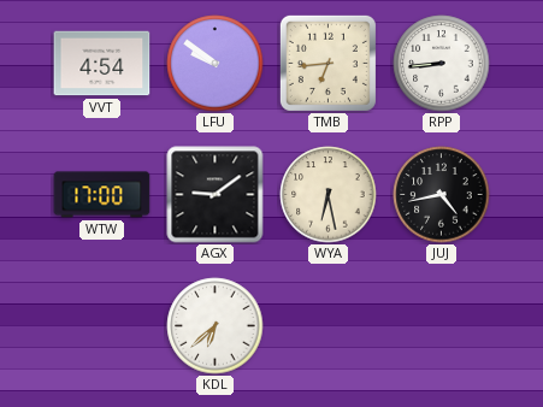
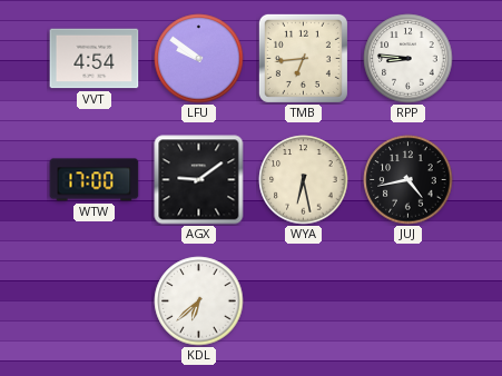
RPP: 8:44 -> 8:46 (409, 59)
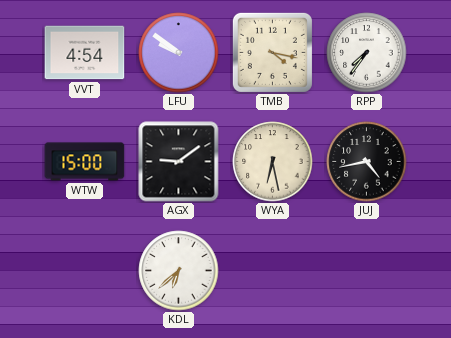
TMB: 6:44 -> 4:17 (272, 52)
RPP: 8:46 -> 7:36 (367, 53)
WTW: 17:00 -> 15:00 (85, 162)
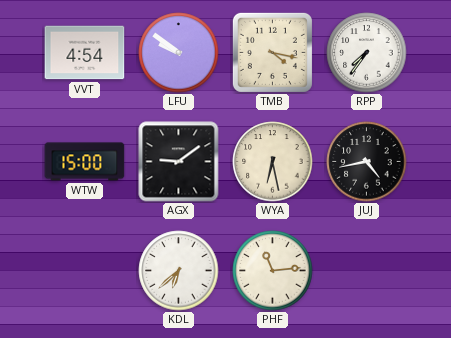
PHF: none -> 11:14 (273, 271)
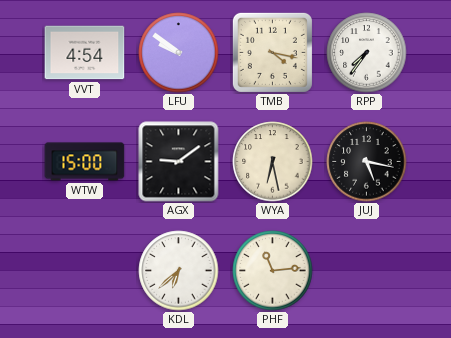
JUJ: 4:43 -> 5:17 (367, 162)
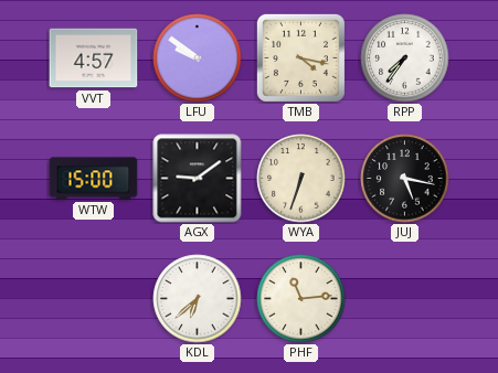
VVT: 4:54 -> 4:57 (94, 58)
WYA: 6:28 -> 6:33 (301, 179)
